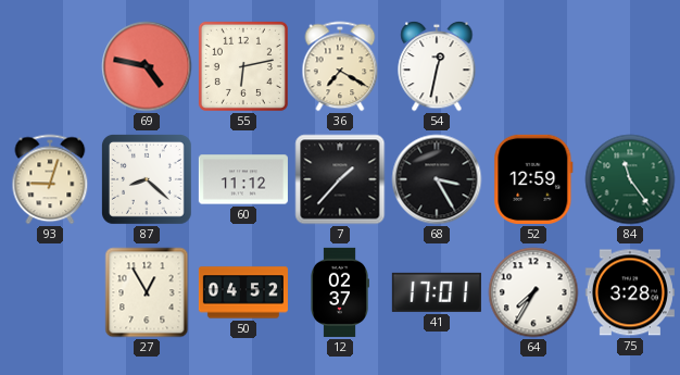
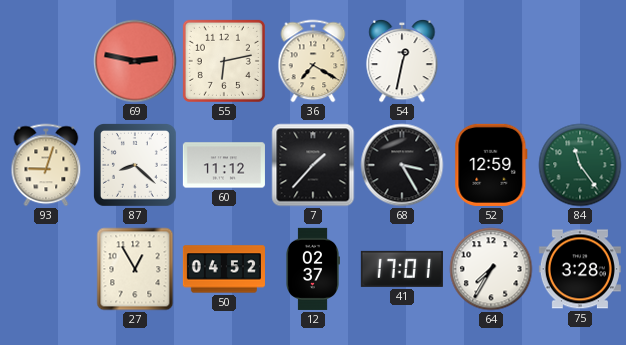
69: 4:47 -> 2:47 (135, 61)
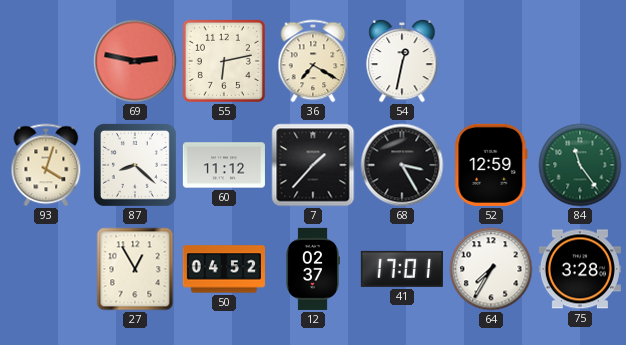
93: 9:03 -> 4:03 (46, 165)
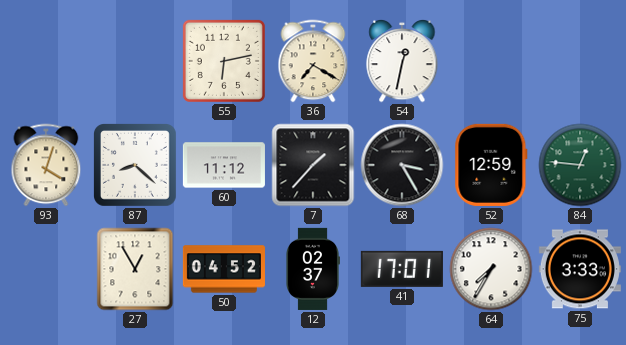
69: 2:47 -> none (135, 61)
84: 11:24 -> 12:46 (580, 165)
75: 3:28 -> 3:33 (580, 269)
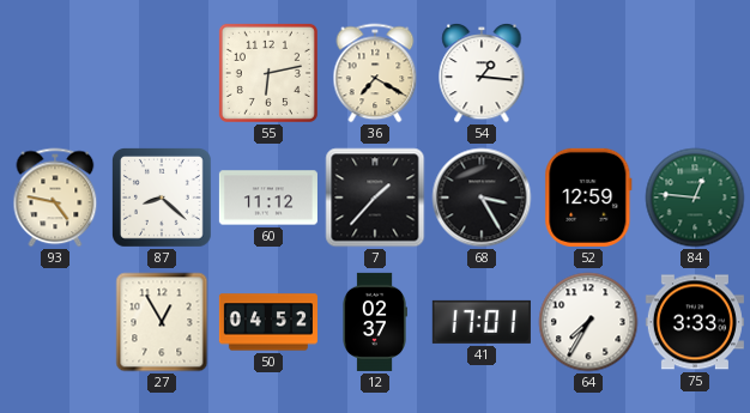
54: 12:32 -> 1:16 (482, 73)
93: 4:03 -> 4:47 (55, 198)
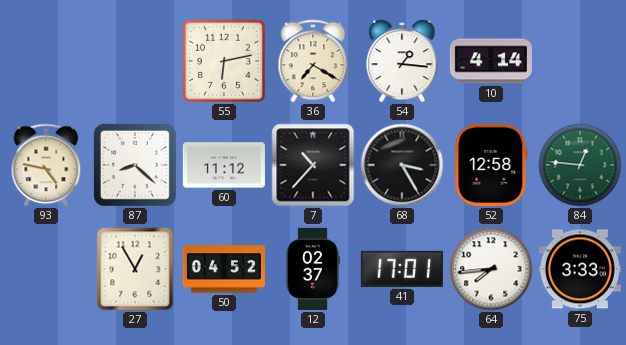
10: none -> 4:14 (491, 61)
7: 1:37 -> 10:37 (313, 165)
52: 12:59 -> 12:58 (491, 165)
64: 7:35 -> 7:44 (491, 269)
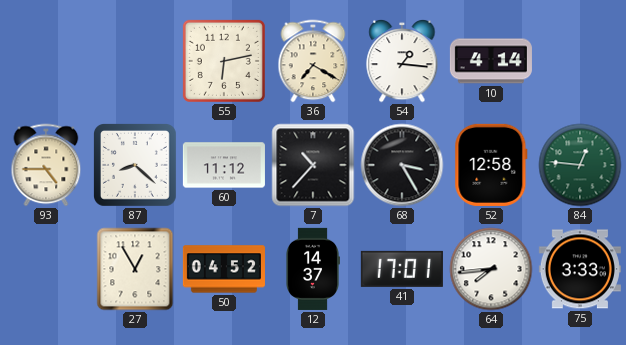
93: 4:47 -> 4:45 (46, 165)
12: 02:37 -> 14:37 (313, 269)
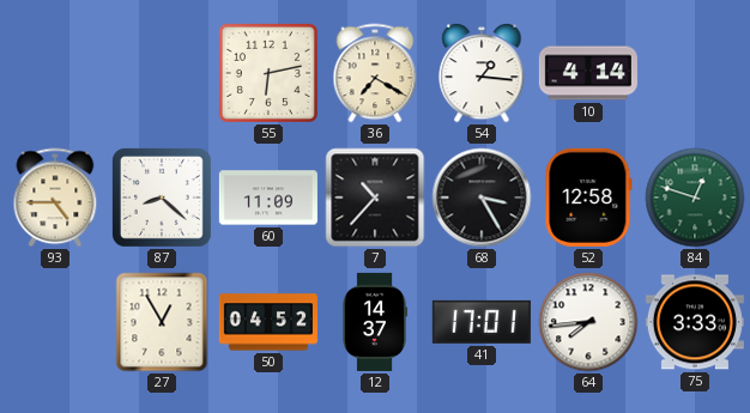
60: 11:12 -> 11:09 (268, 198)
84: 12:46 -> 12:48 (695, 198)
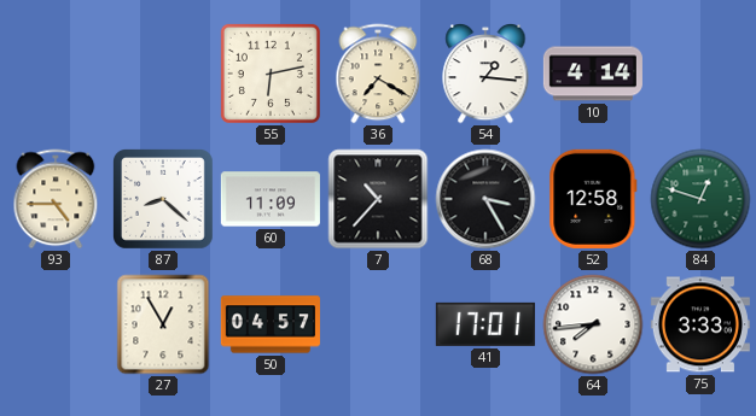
50: 04:52 -> 04:57 (271, 324)
12: 14:37 -> none (375, 322)
